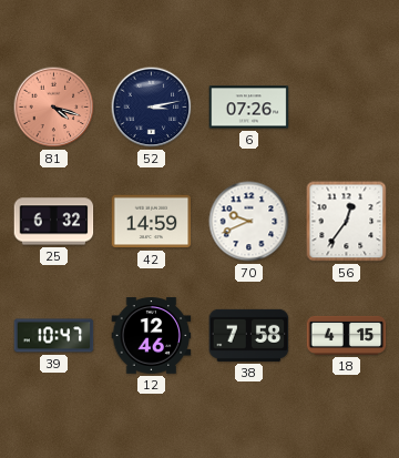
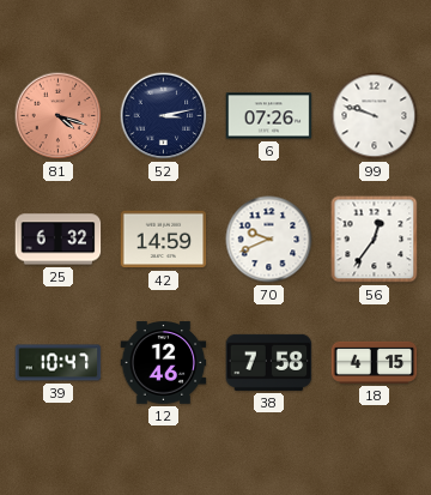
99: none -> 9:48 (375, 116)
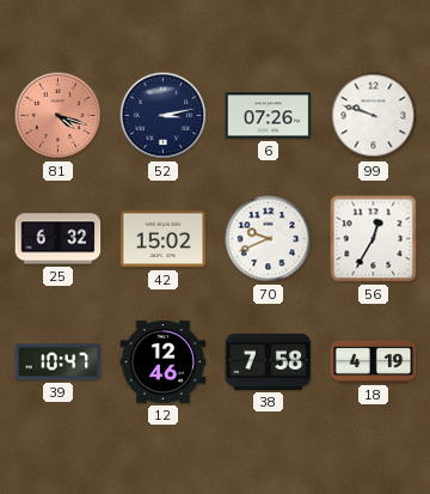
42: 14:59 -> 15:02 (164, 239)
56: 12:36 -> 12:35 (374, 239)
18: 4:15 -> 4:19 (374, 361)
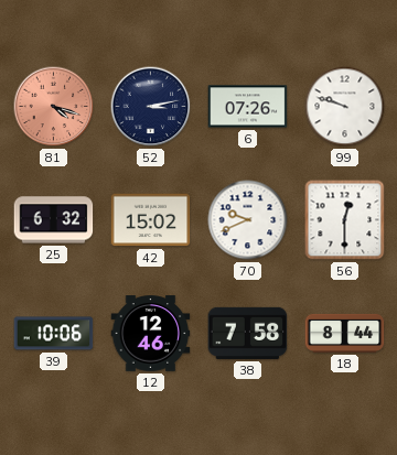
56: 12:35 -> 12:30 (345, 220)
39: 10:47 -> 10:06 (54, 334)
18: 4:19 -> 8:44 (345, 333)
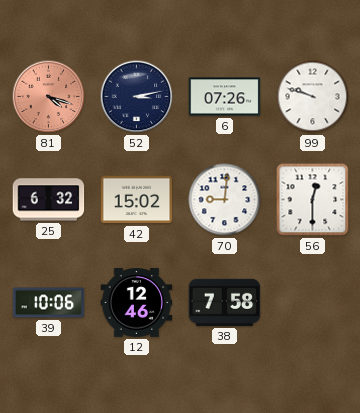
70: 9:41 -> 9:01 (225, 200)
18: 8:44 -> none (345, 333)
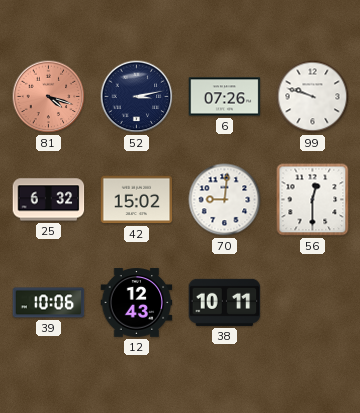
12: 12:46 -> 12:43 (137, 303)
38: 7:58 -> 10:11 (225, 302)
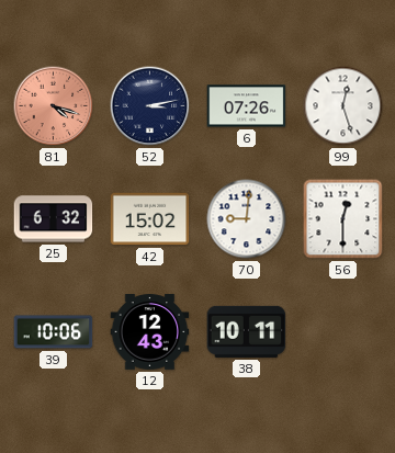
99: 9:48 -> 12:27 (343, 106)
